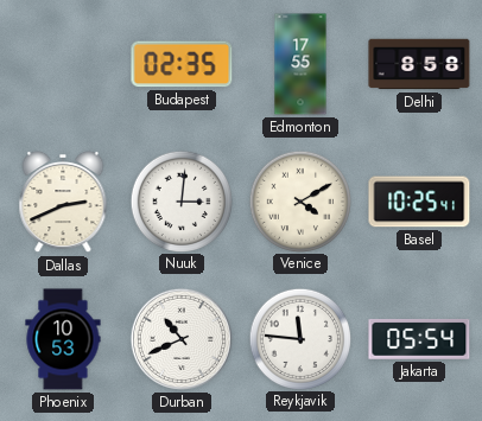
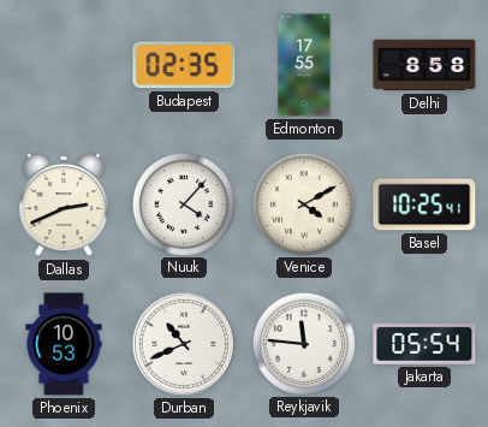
Nuuk: 3:01 -> 4:07 (183, 203)
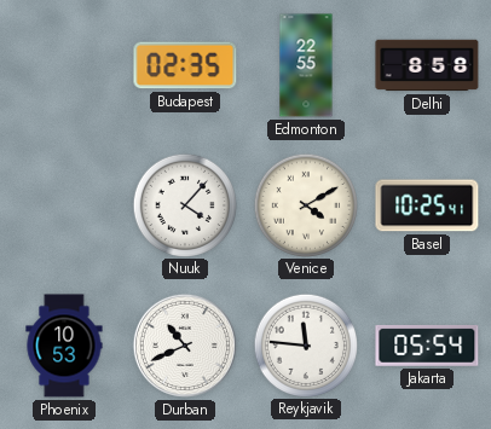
Edmonton: 17:55 -> 22:55 (306, 65)
Dallas: 2:41 -> none (64, 204)
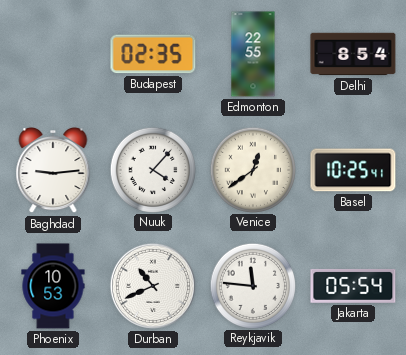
Delhi: 8:58 -> 8:54 (353, 54)
Baghdad: none -> 9:14 (53, 170)
Venice: 4:10 -> 12:39 (252, 169)
